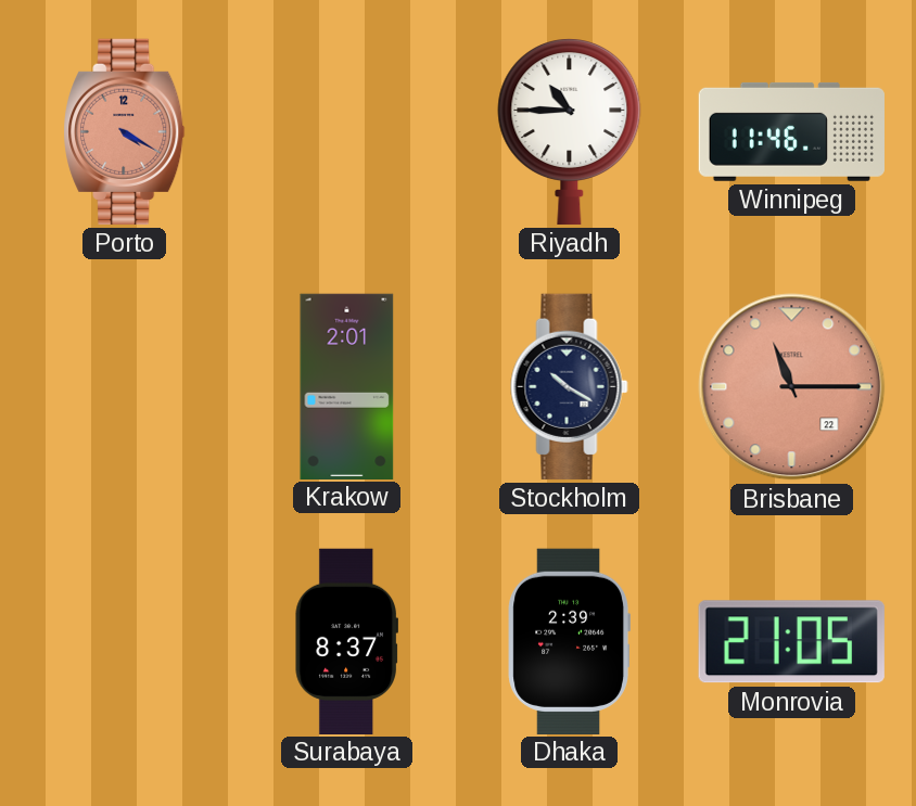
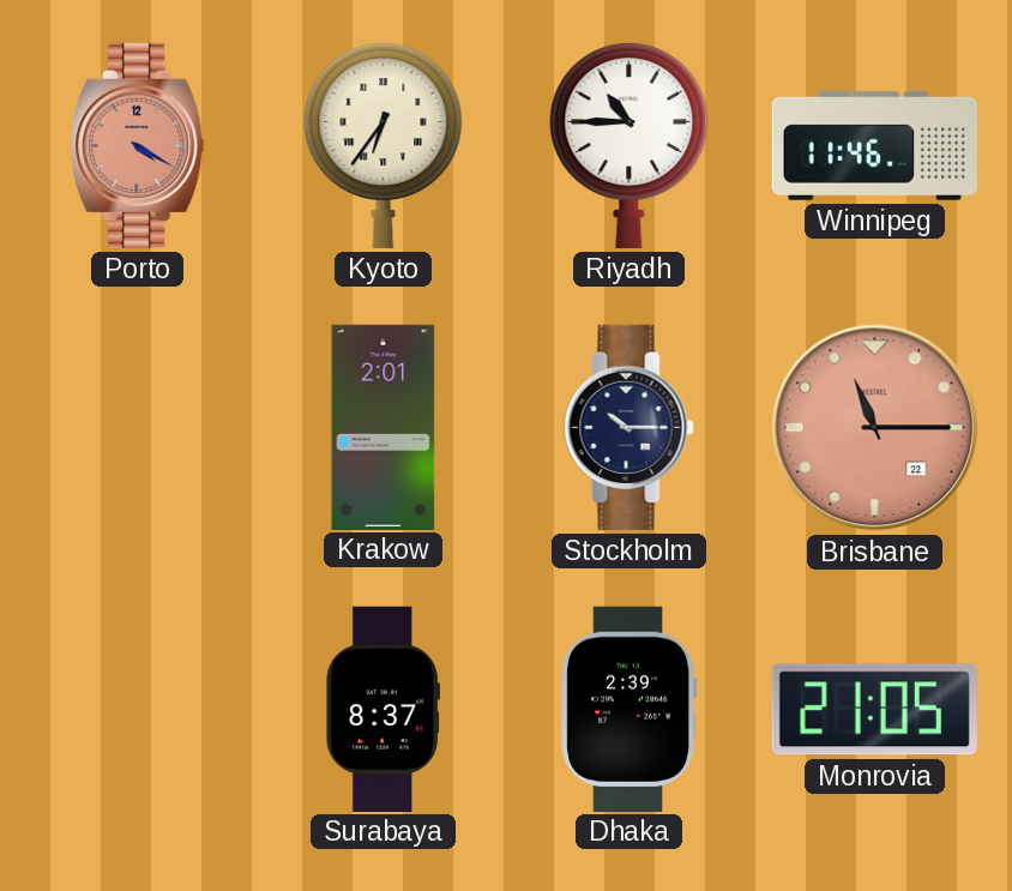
Kyoto: none -> 6:36 (384, 146)
Stockholm: 10:20 -> 10:15 (630, 427)
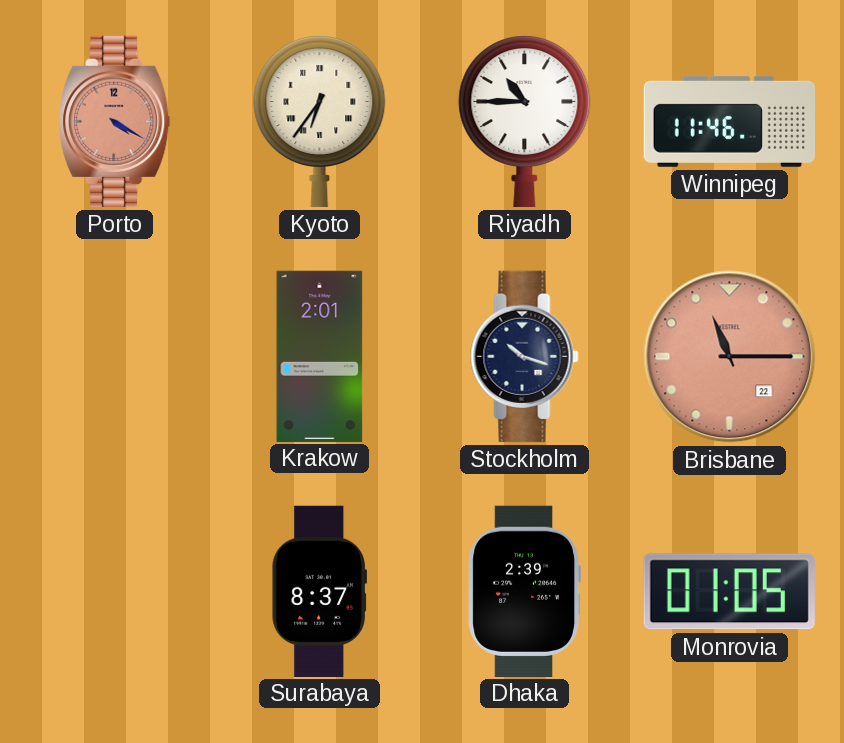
Stockholm: 10:15 -> 10:18 (525, 356)
Monrovia: 21:05 -> 01:05 (729, 592)
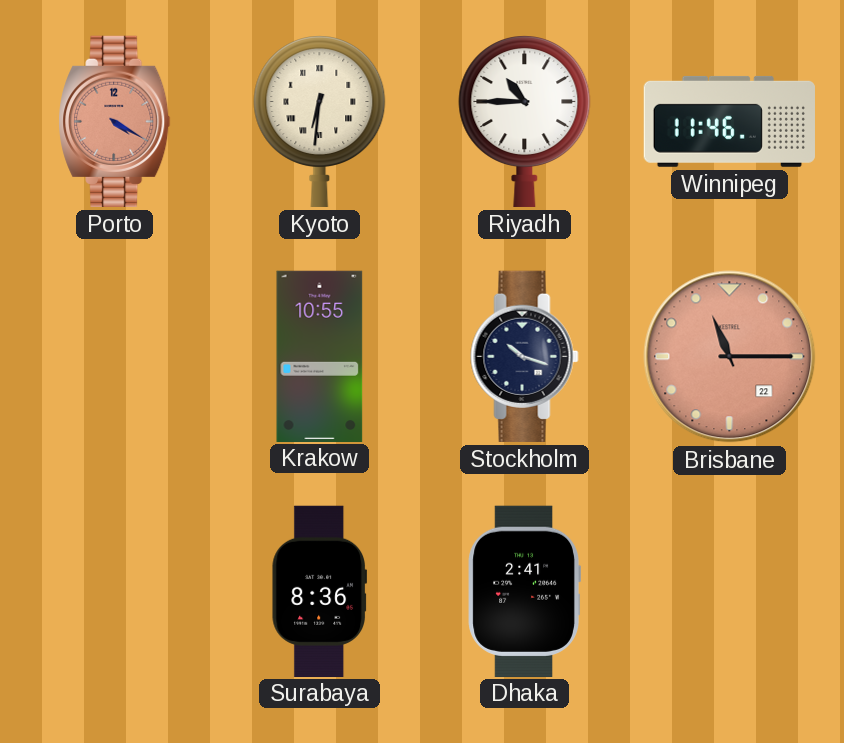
Kyoto: 6:36 -> 6:31 (320, 122)
Krakow: 2:01 -> 10:55 (320, 356)
Surabaya: 8:37 -> 8:36 (319, 591)
Dhaka: 2:39 -> 2:41 (524, 591)
Monrovia: 01:05 -> none (729, 592)
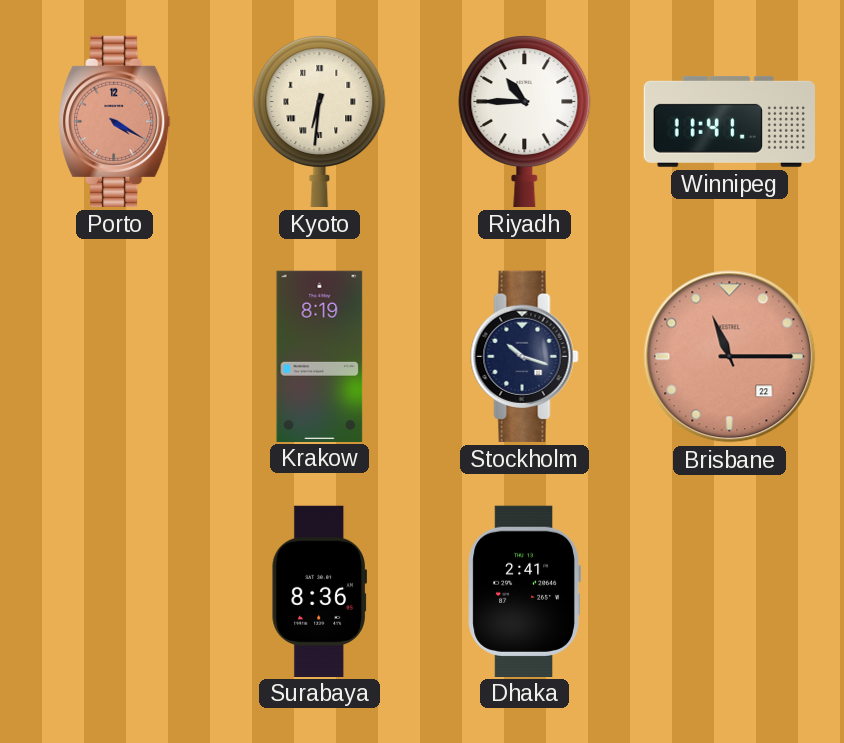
Winnipeg: 11:46 -> 11:41 (729, 121)
Krakow: 10:55 -> 8:19 (320, 356)
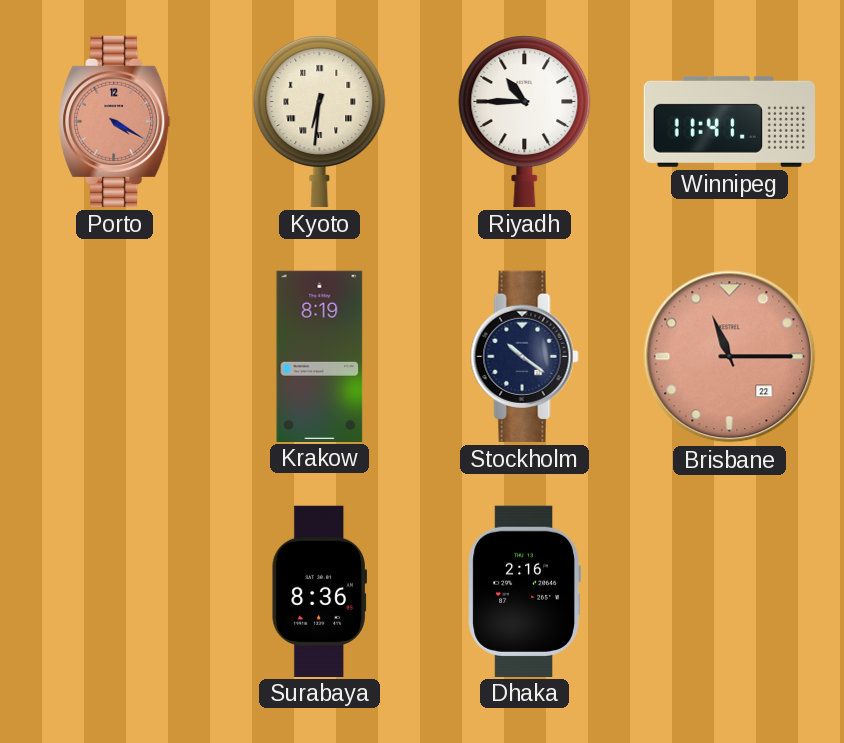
Stockholm: 10:18 -> 10:21 (525, 356)
Dhaka: 2:41 -> 2:16 (524, 591)
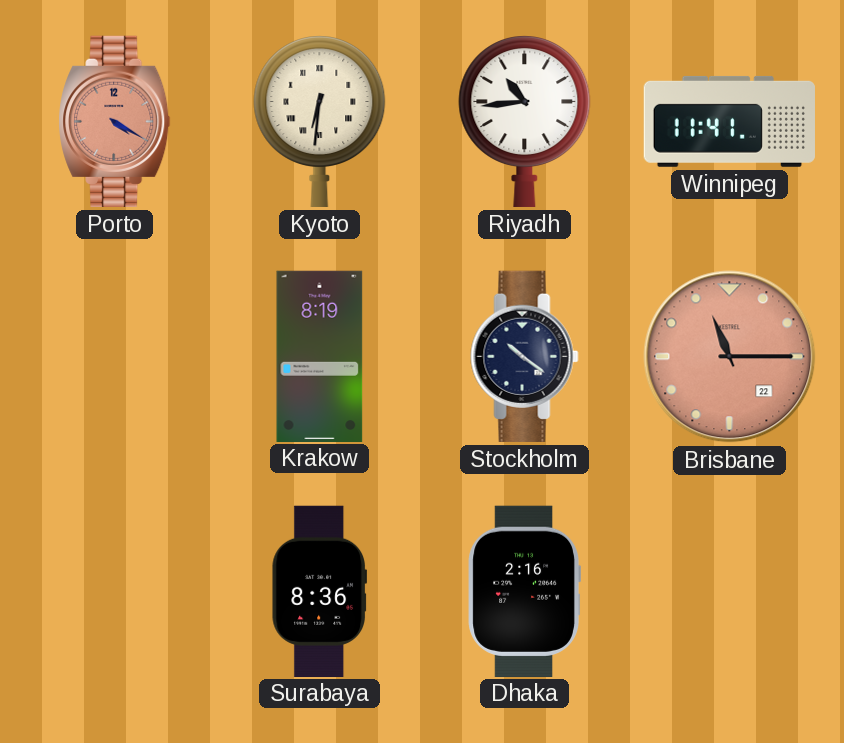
Riyadh: 10:45 -> 10:44 (525, 122)
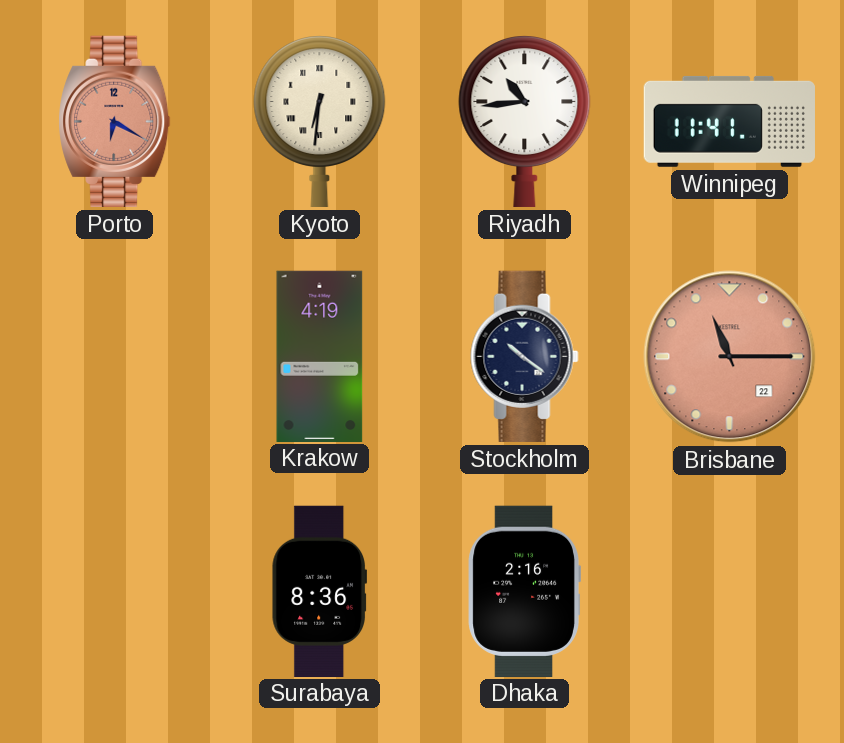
Porto: 4:20 -> 6:20 (115, 121)
Krakow: 8:19 -> 4:19 (320, 356)
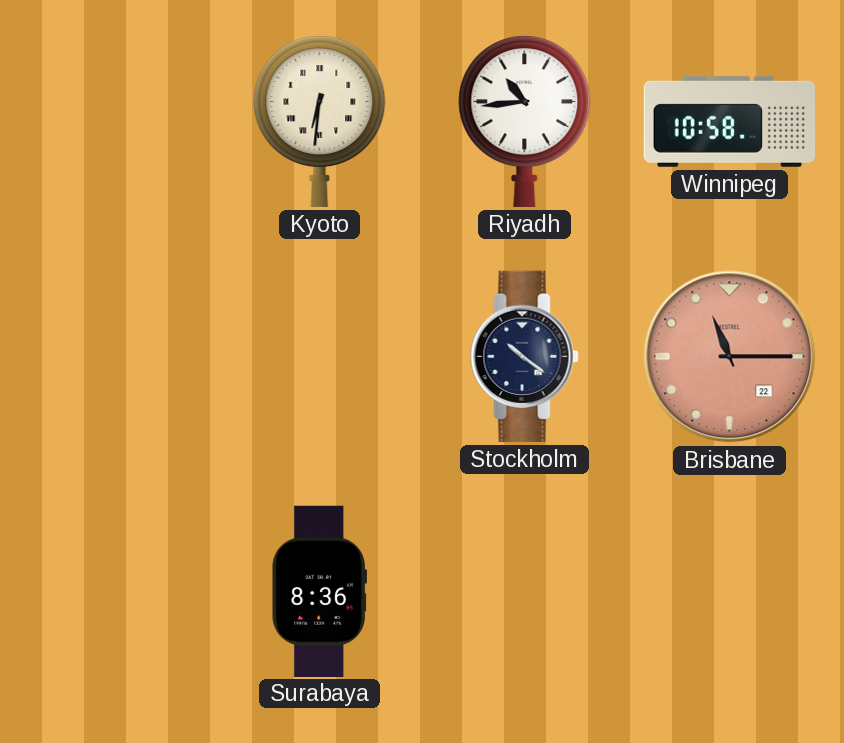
Porto: 6:20 -> none (115, 121)
Winnipeg: 11:41 -> 10:58 (729, 121)
Krakow: 4:19 -> none (320, 356)
Dhaka: 2:16 -> none (524, 591)
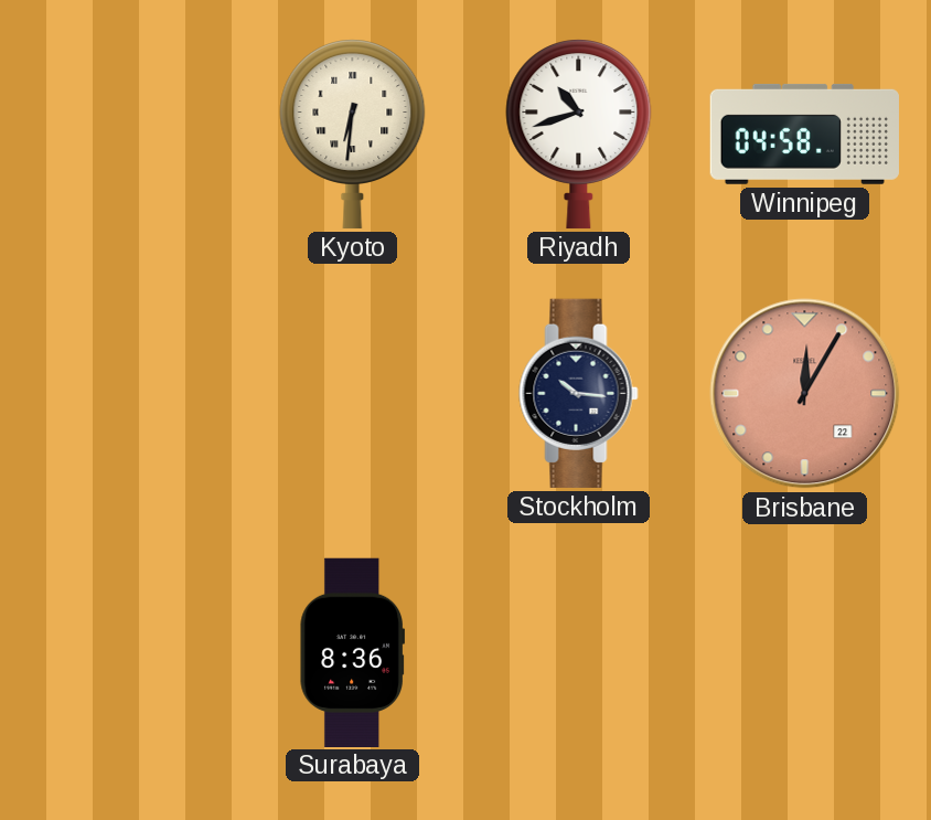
Riyadh: 10:44 -> 10:42 (579, 135)
Winnipeg: 10:58 -> 04:58 (804, 134)
Stockholm: 10:21 -> 10:16 (579, 393)
Brisbane: 11:15 -> 12:05 (805, 394)
